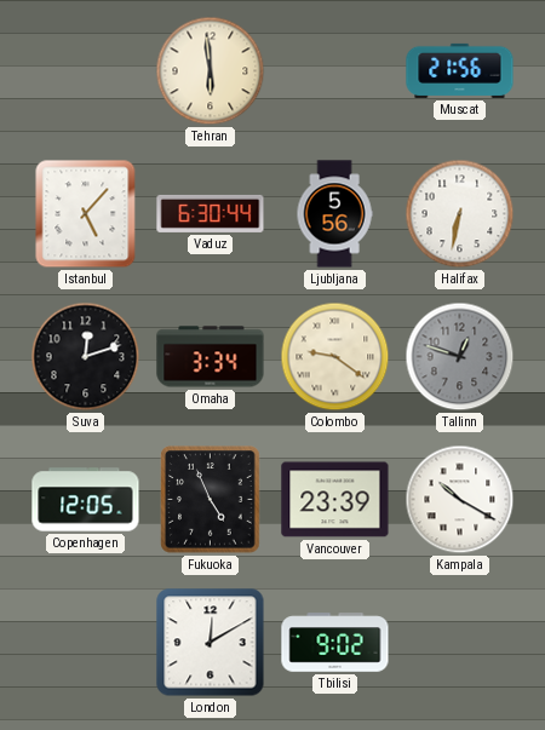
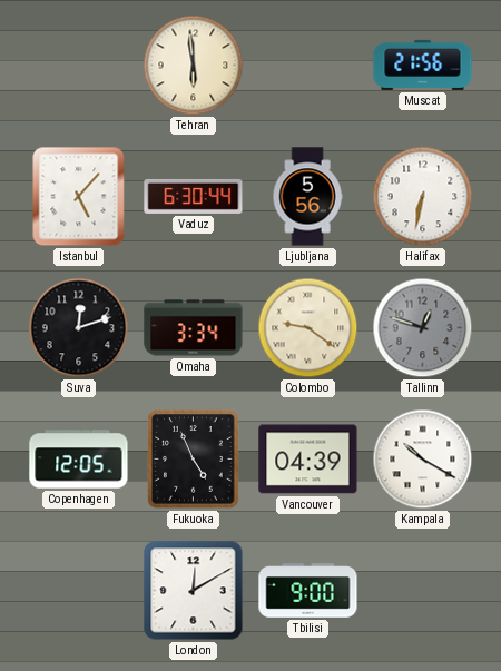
Vancouver: 23:39 -> 04:39 (308, 460)
Tbilisi: 9:02 -> 9:00 (308, 591)
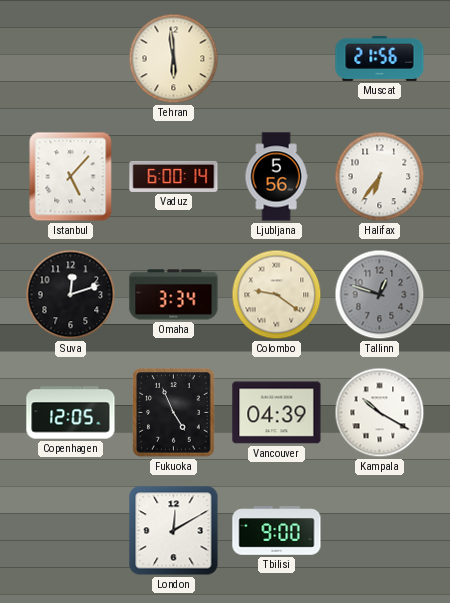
Vaduz: 6:30 -> 6:00 (174, 176)
Halifax: 6:32 -> 6:36 (380, 177)
